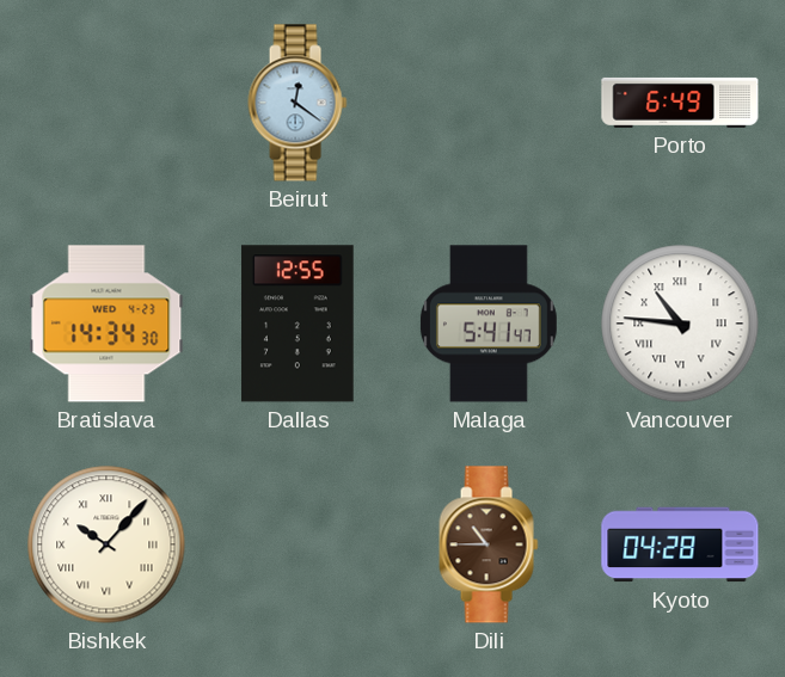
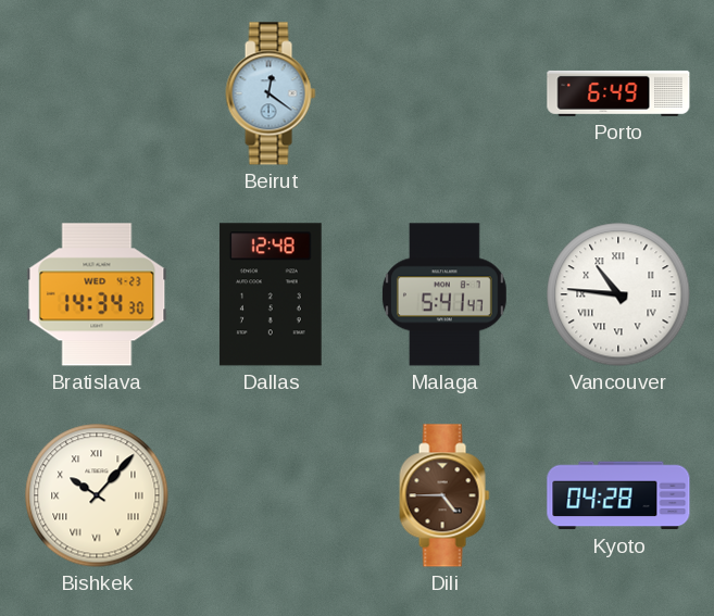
Dallas: 12:55 -> 12:48 (271, 294)
Dili: 10:45 -> 4:45 (444, 495)
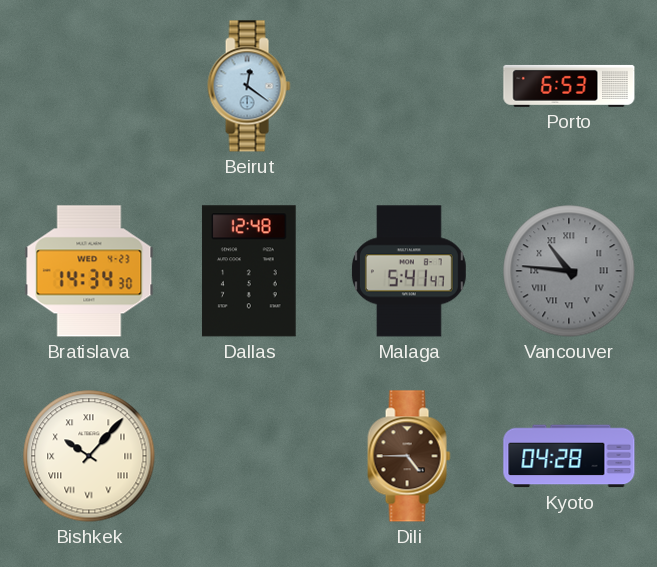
Porto: 6:49 -> 6:53 (569, 86)
Vancouver dial: white -> grey (569, 271)
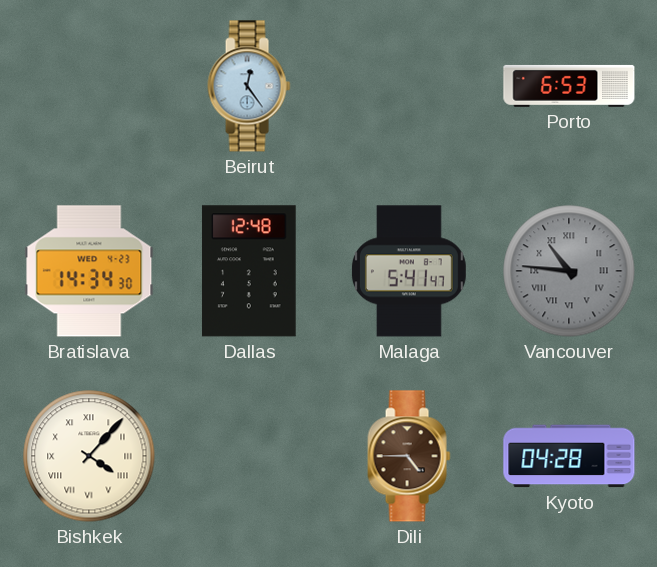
Beirut: 12:21 -> 12:24 (249, 86)
Bishkek: 10:07 -> 4:07 (89, 456)
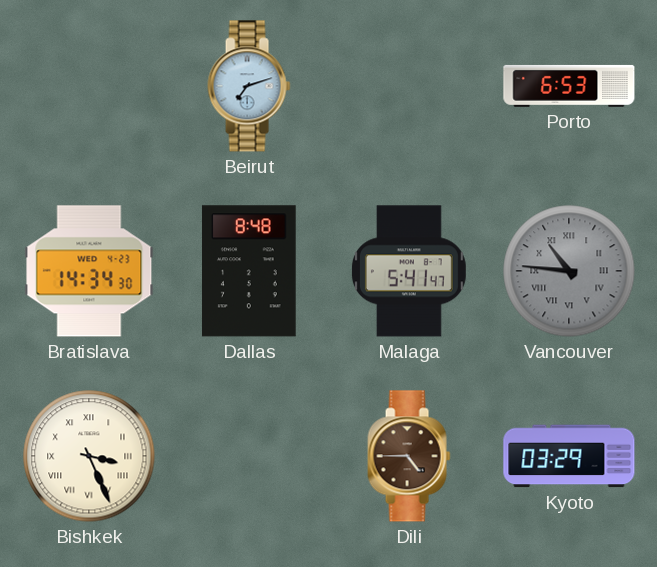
Beirut: 12:24 -> 7:12 (249, 86)
Dallas: 12:48 -> 8:48 (249, 271)
Bishkek: 4:07 -> 3:26 (89, 456)
Kyoto: 04:28 -> 03:29 (569, 456)
